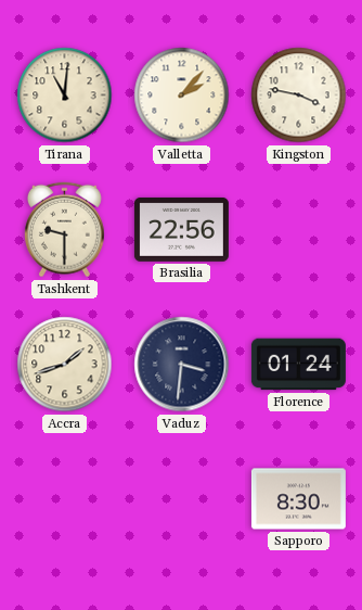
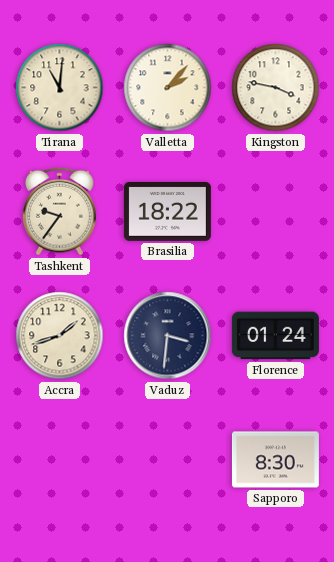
Tashkent: 9:30 -> 9:36 (59, 212)
Brasilia: 22:56 -> 18:22 (167, 211)
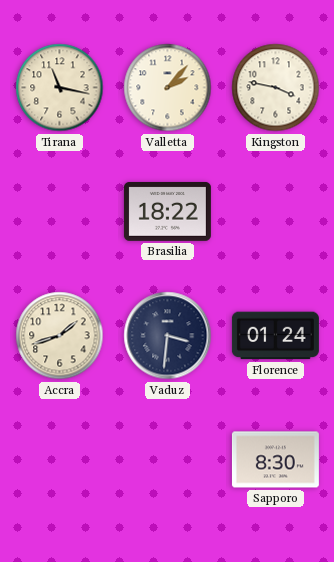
Tirana: 11:01 -> 11:17 (60, 88)
Tashkent: 9:36 -> none (59, 212)
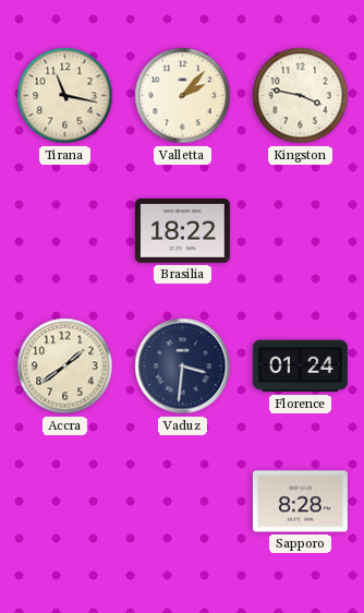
Accra: 1:42 -> 1:39 (65, 366)
Sapporo: 8:30 -> 8:28 (300, 502)
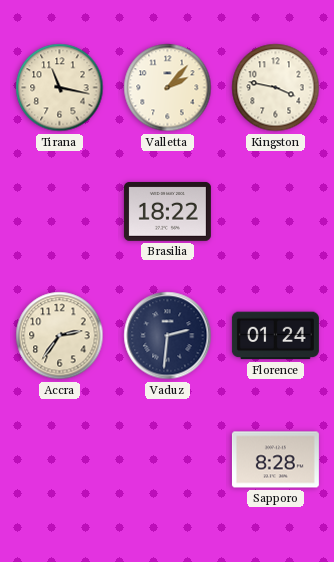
Accra: 1:39 -> 2:36 (60, 336)
Vaduz: 3:31 -> 2:31 (168, 336)
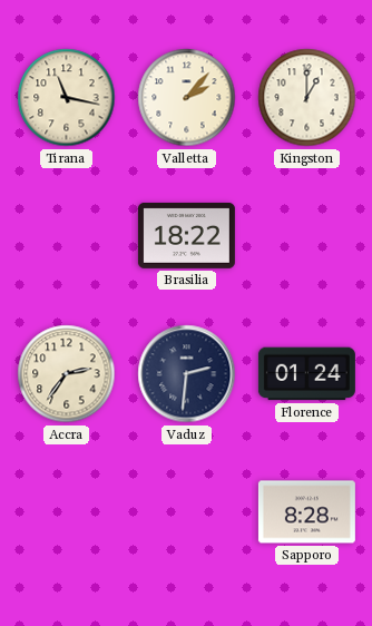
Kingston: 3:47 -> 1:00 (307, 98)
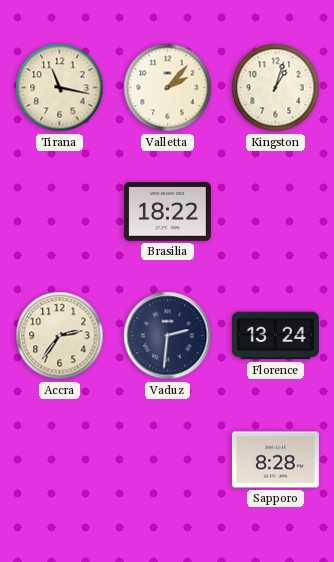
Kingston: 1:00 -> 1:03 (276, 88)
Florence: 01:24 -> 13:24 (275, 336)
